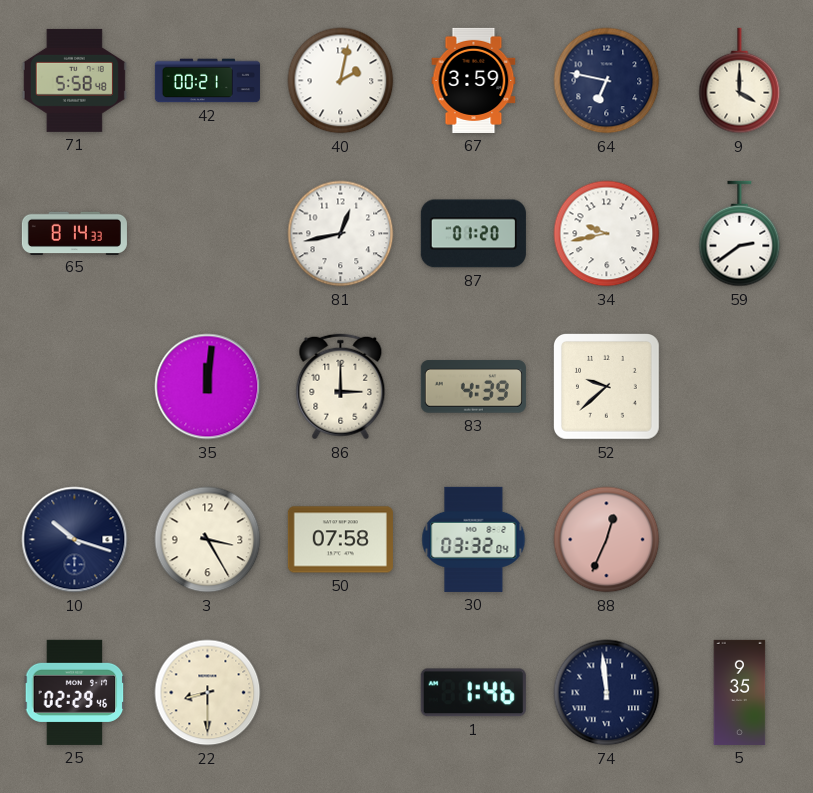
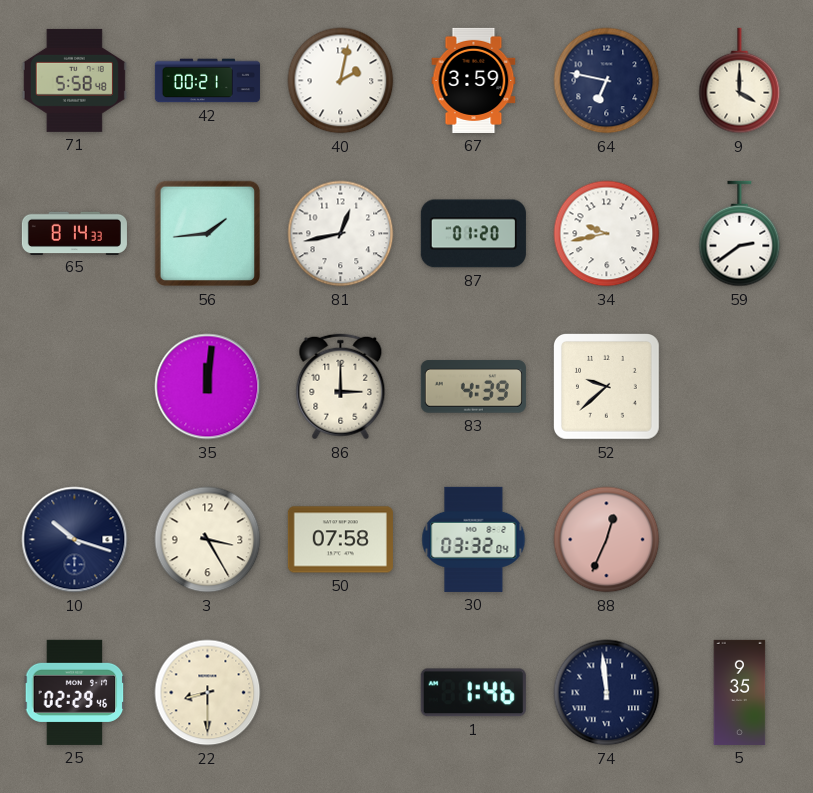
56: none -> 1:44 (208, 234)
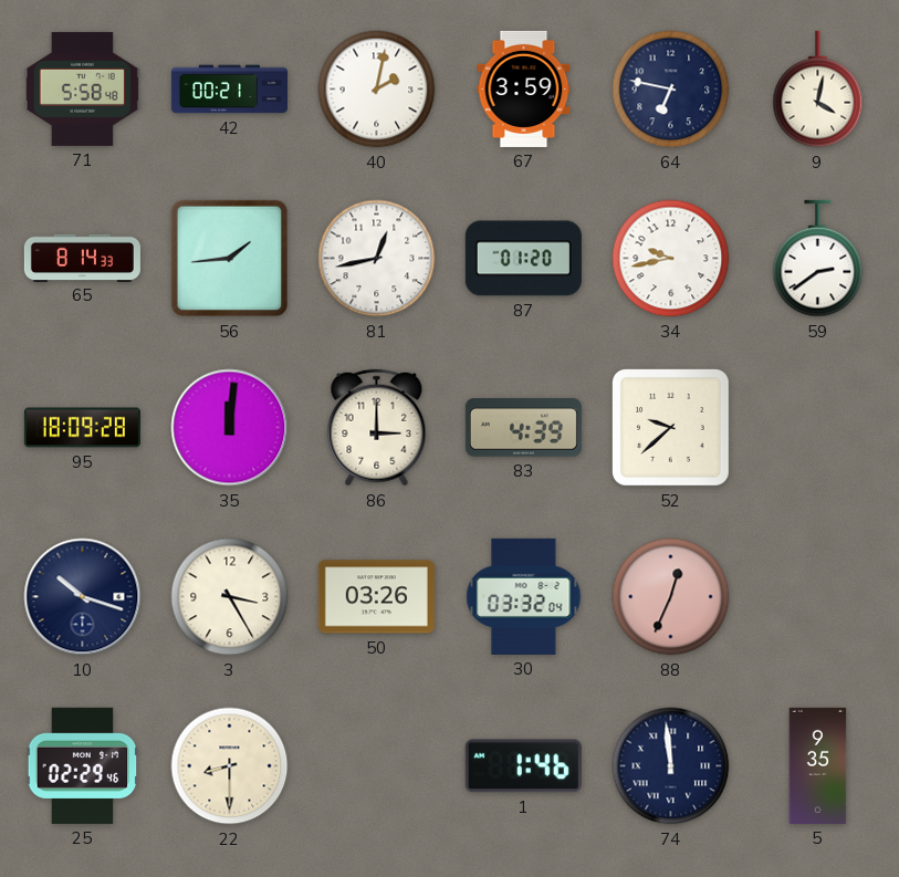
9: 4:00 -> 4:02 (818, 90)
95: none -> 18:09 (82, 428)
50: 07:58 -> 03:26 (376, 597)
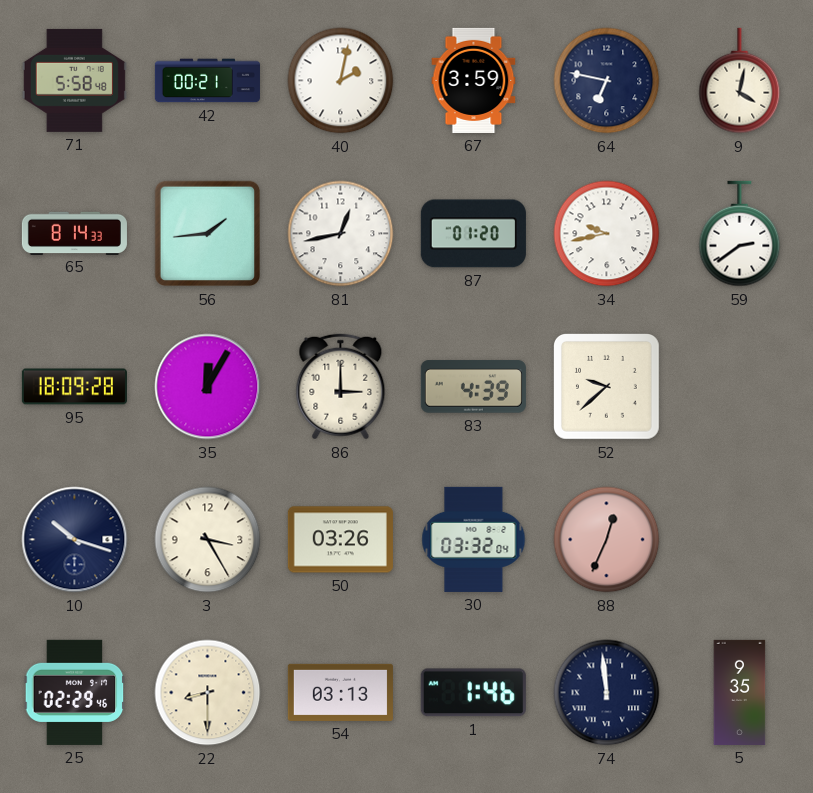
35: 12:01 -> 12:05 (208, 387)
54: none -> 03:13 (340, 692)
